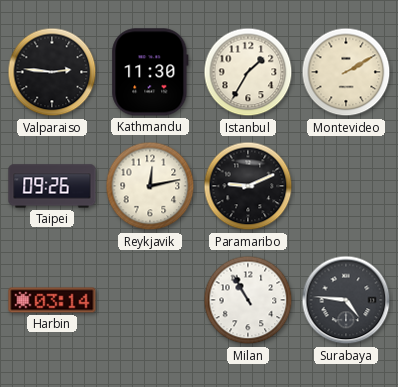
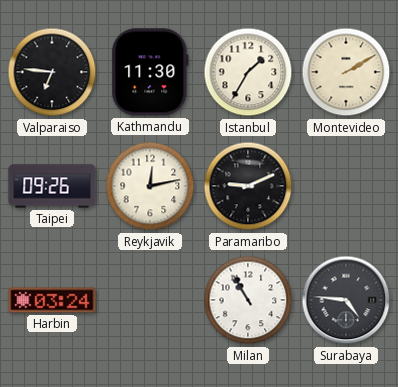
Valparaiso: 2:46 -> 6:46 (52, 72)
Harbin: 03:14 -> 03:24 (52, 300)
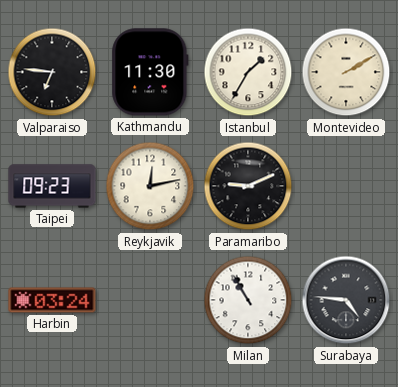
Taipei: 09:26 -> 09:23 (52, 186)
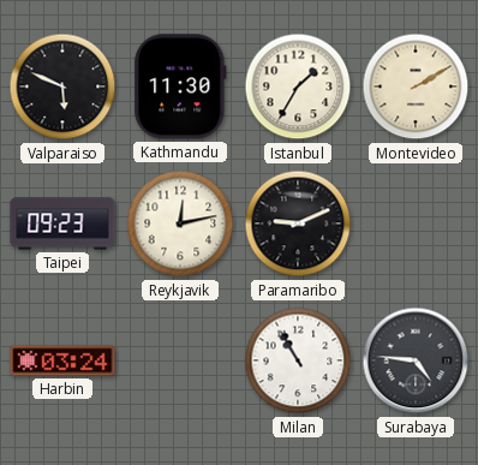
Valparaiso: 6:46 -> 5:49 (62, 87)
